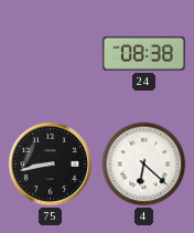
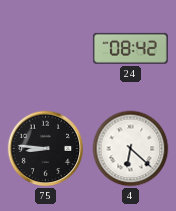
24: 08:38 -> 08:42 (130, 48)
75: 8:43 -> 8:46 (46, 149)
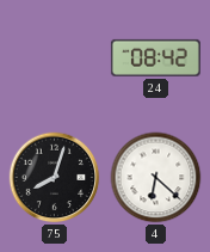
75: 8:46 -> 8:03 (55, 178)
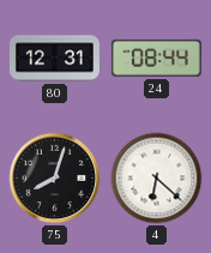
80: none -> 12:31 (54, 59)
24: 08:42 -> 08:44 (156, 58)
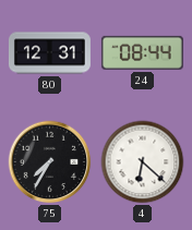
75: 8:03 -> 7:35 (50, 162)
